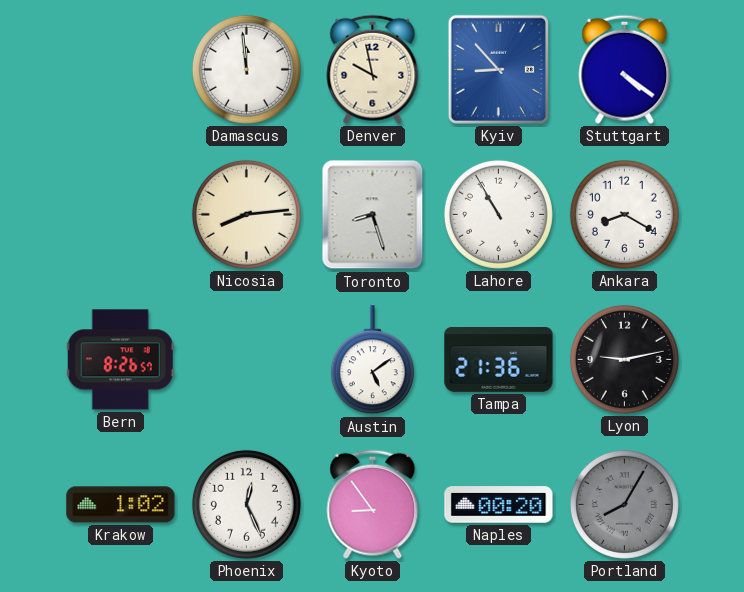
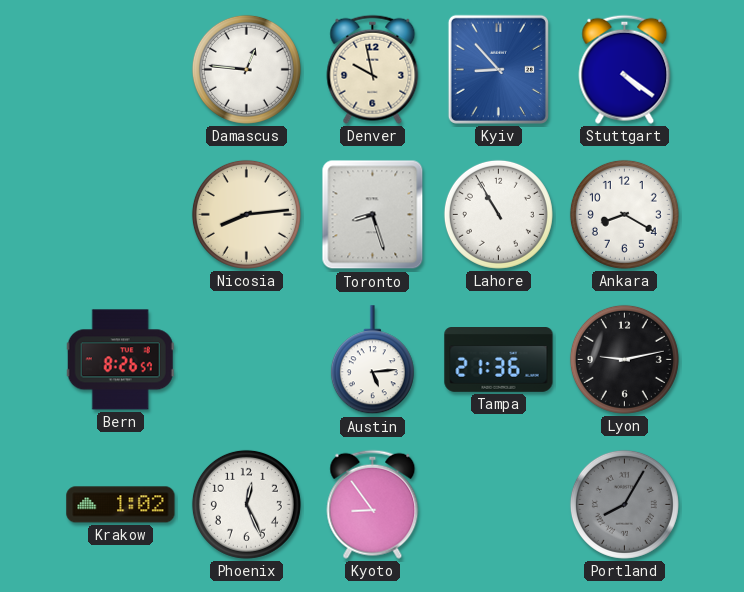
Damascus: 11:59 -> 12:46 (246, 69)
Austin: 5:09 -> 5:14 (372, 360)
Naples: 00:20 -> none (499, 505)
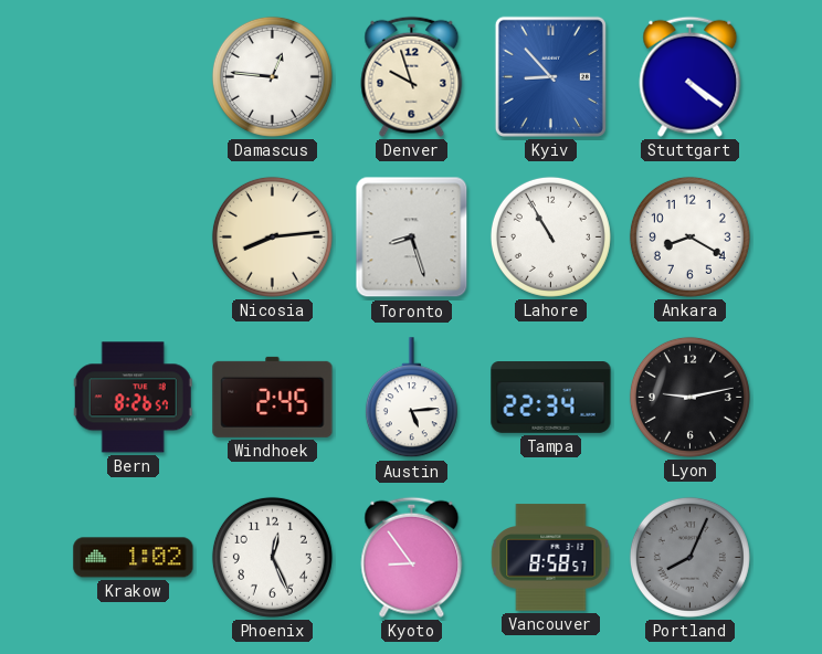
Denver: 9:58 -> 9:57 (412, 76)
Windhoek: none -> 2:45 (273, 397)
Tampa: 21:36 -> 22:34 (551, 398)
Vancouver: none -> 8:58 (551, 558)
Portland: 8:05 -> 8:04 (689, 557)
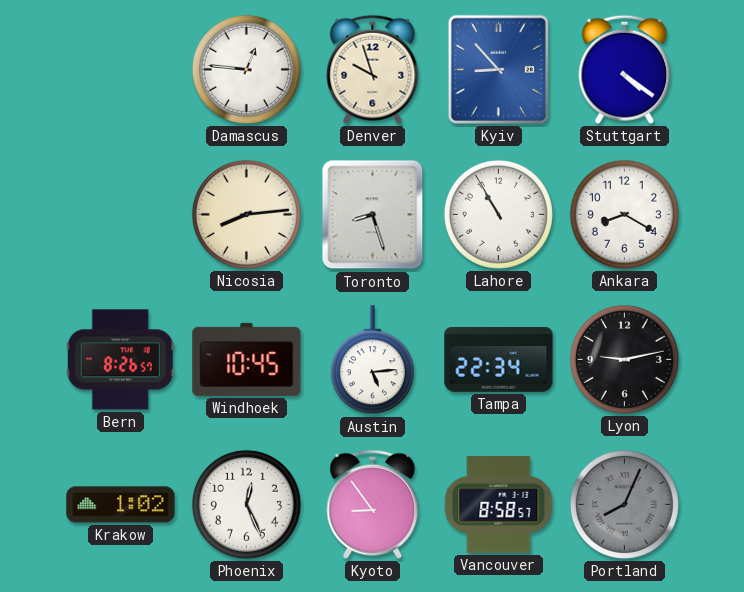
Windhoek: 2:45 -> 10:45 (247, 359)
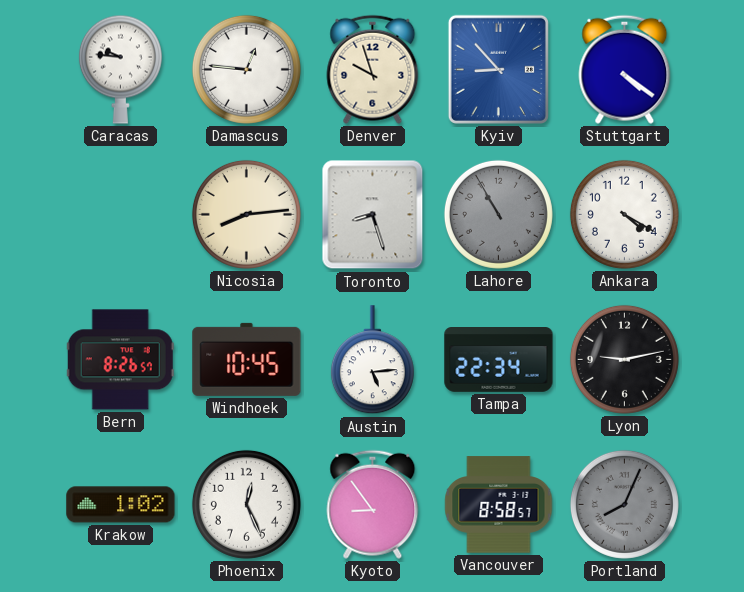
Caracas: none -> 9:46 (120, 69)
Lahore dial: white -> grey (498, 214)
Ankara: 8:20 -> 4:20 (624, 214)
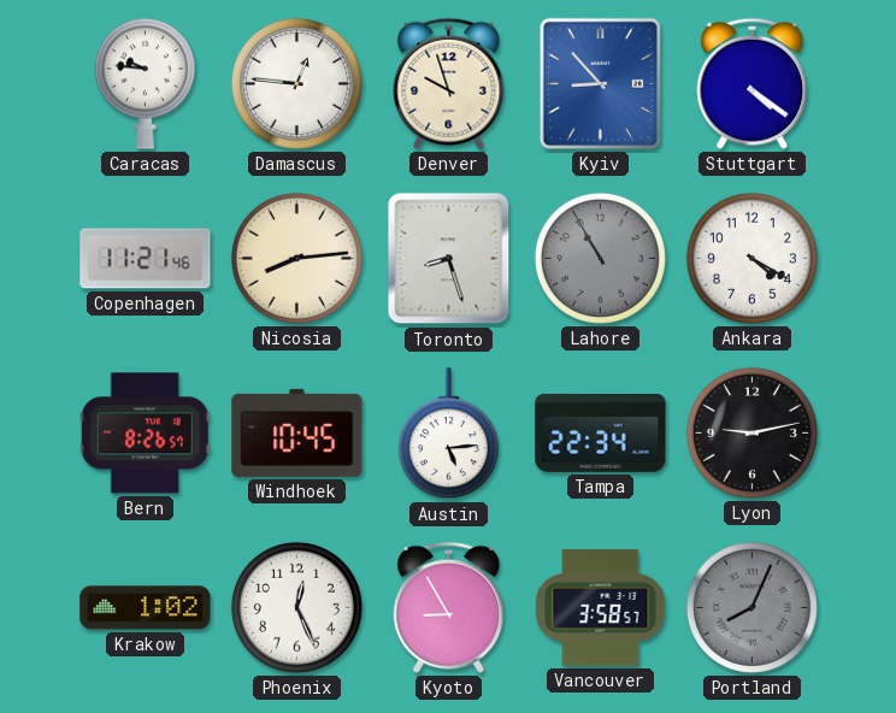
Copenhagen: none -> 11:21 (146, 259)
Kyoto: 8:54 -> 8:55 (449, 607)
Vancouver: 8:58 -> 3:58 (601, 608)
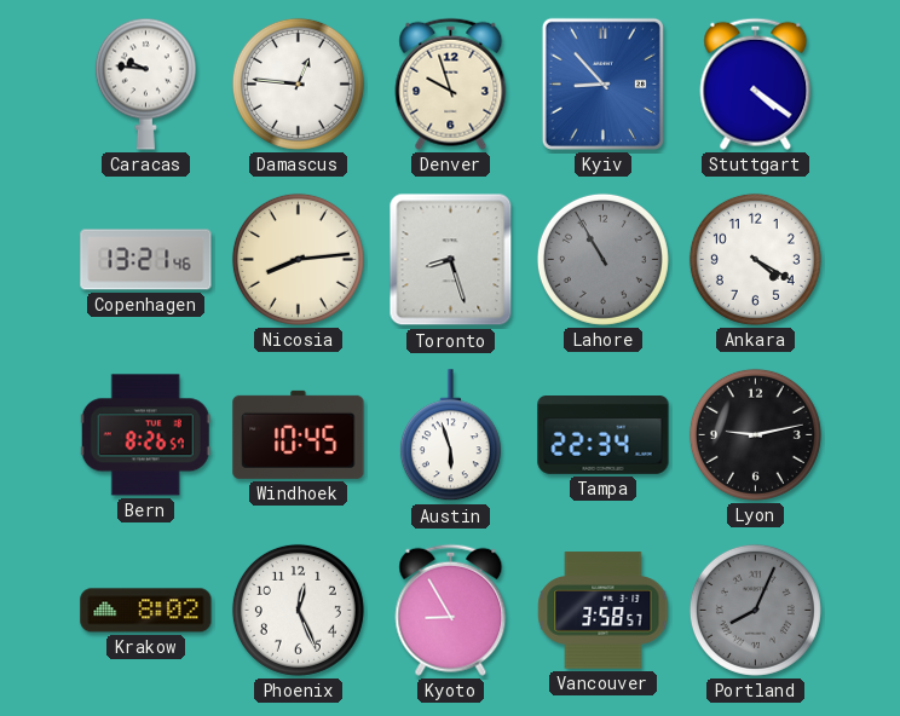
Copenhagen: 11:21 -> 13:21 (146, 260)
Austin: 5:14 -> 5:57 (450, 435)
Krakow: 1:02 -> 8:02 (146, 611)
